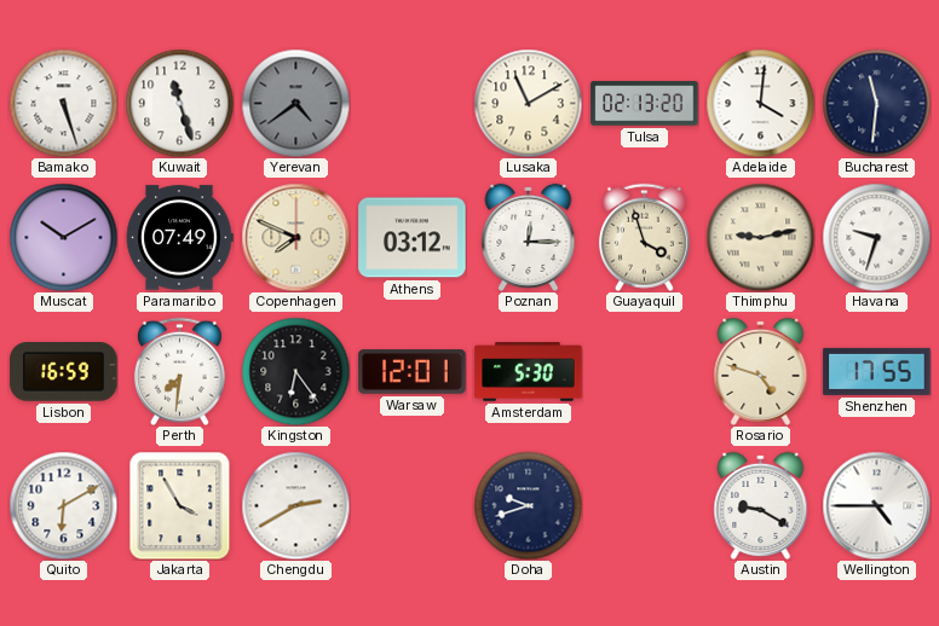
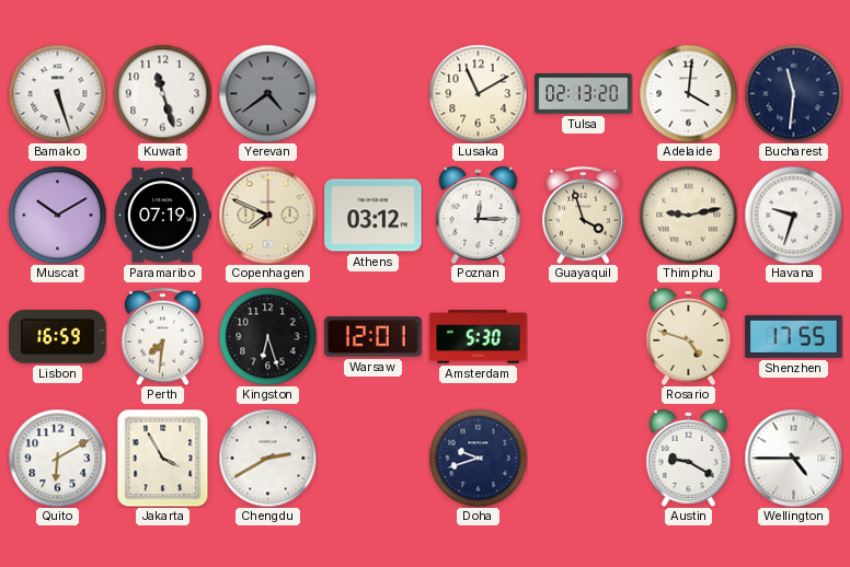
Paramaribo: 07:49 -> 07:19 (162, 216)
Kingston: 6:24 -> 6:27 (267, 336)
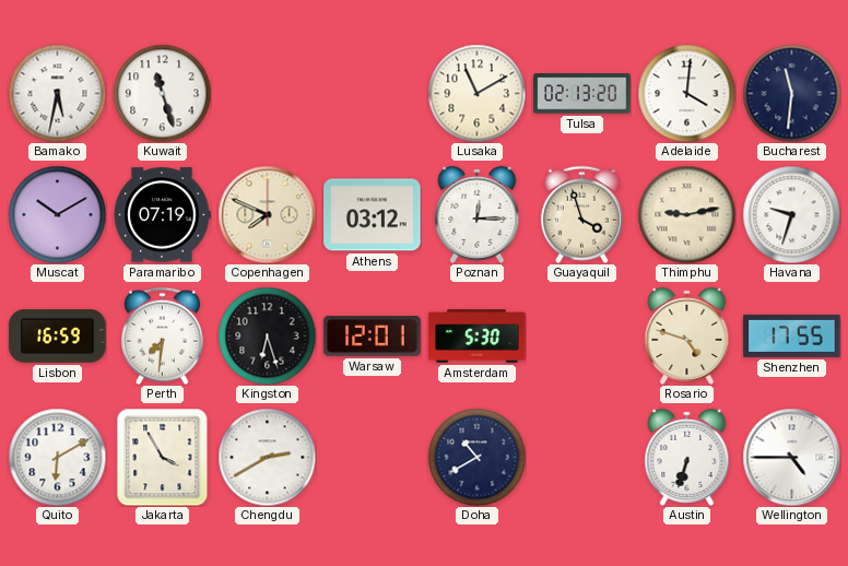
Bamako: 5:27 -> 5:32 (57, 93)
Yerevan: 4:39 -> none (267, 93)
Doha: 9:42 -> 10:40 (476, 457)
Austin: 9:20 -> 6:33 (687, 457)
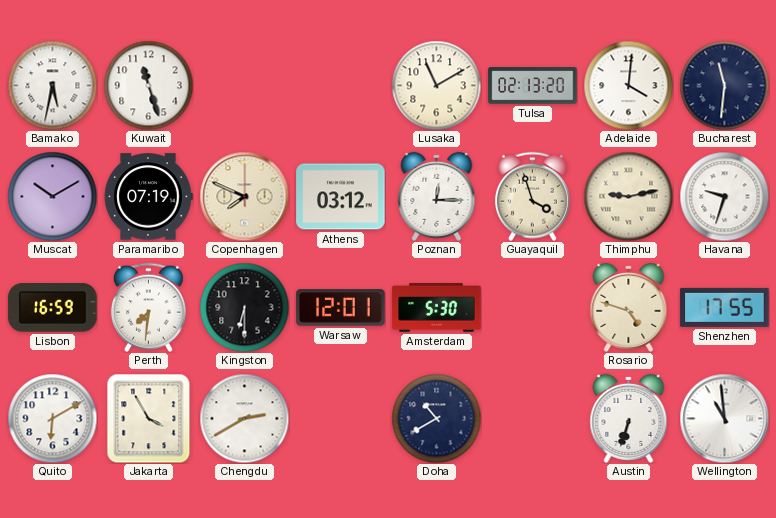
Kingston: 6:27 -> 6:30 (244, 307)
Wellington: 4:45 -> 10:59 (724, 418)
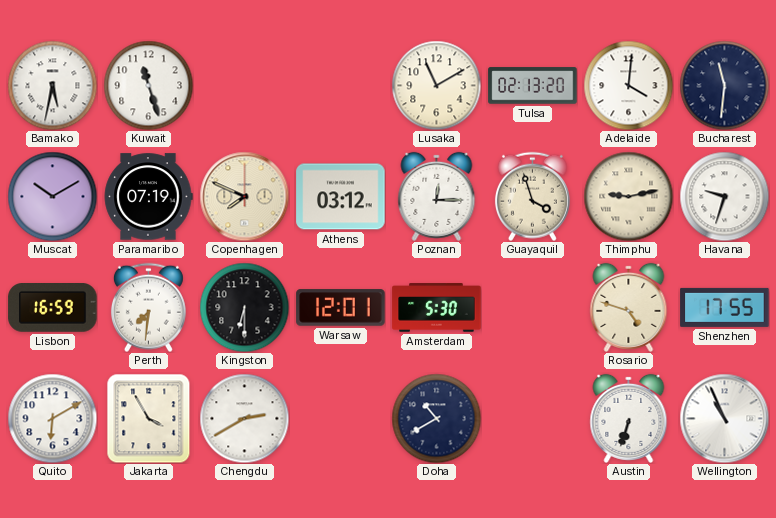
Wellington: 10:59 -> 10:56 (724, 418)
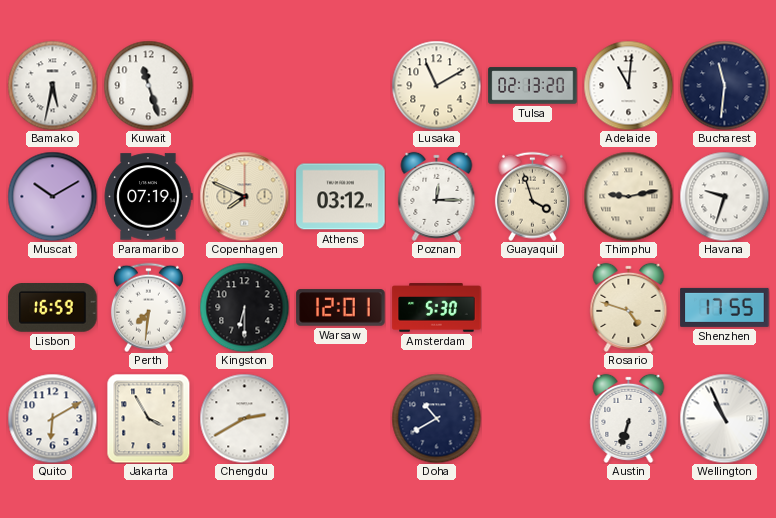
Adelaide: 4:01 -> 11:01 (628, 85)
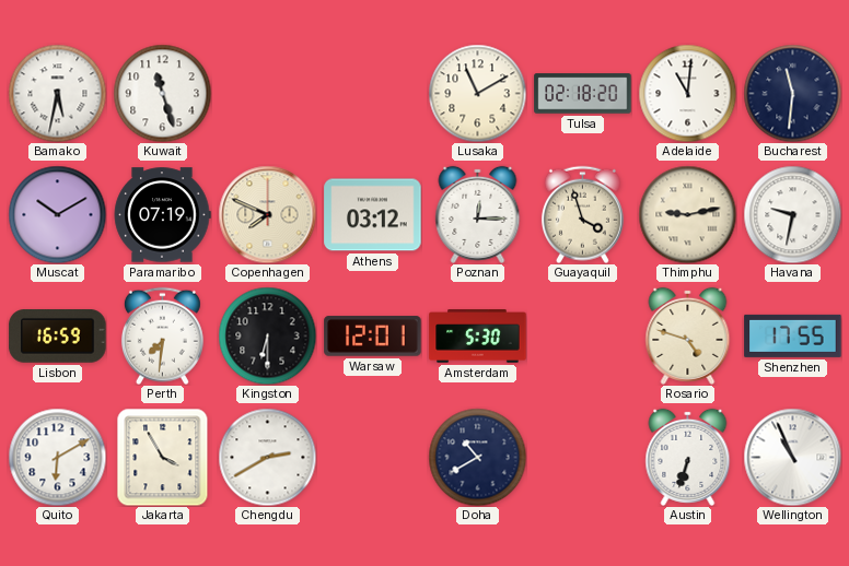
Tulsa: 02:13 -> 02:18 (583, 94)
Havana: 9:33 -> 9:32 (792, 214)
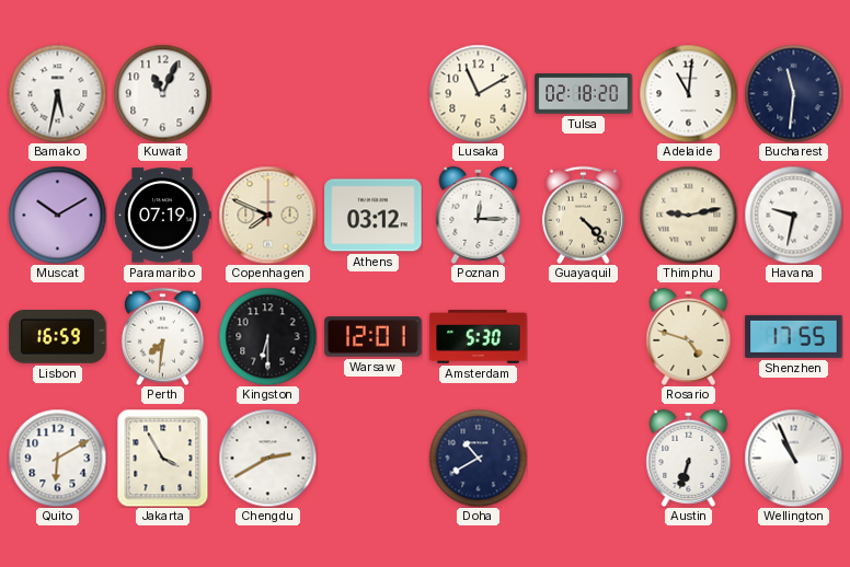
Kuwait: 11:27 -> 11:04 (162, 93)
Guayaquil: 3:57 -> 4:23 (583, 215)
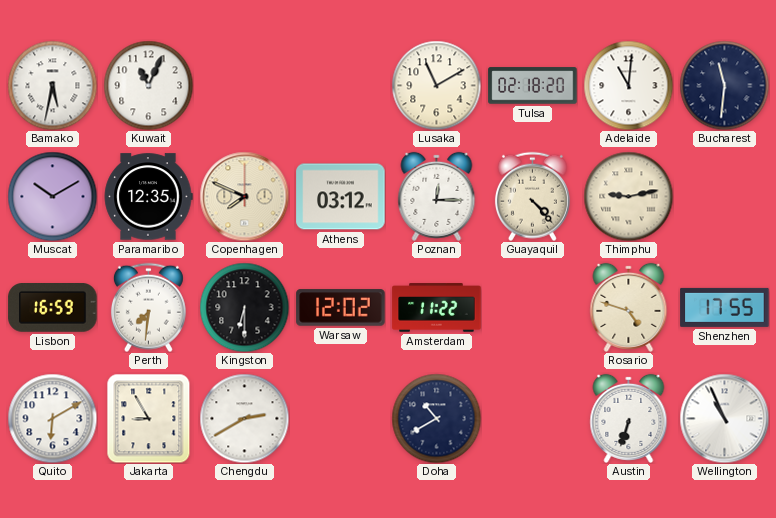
Paramaribo: 07:19 -> 12:35 (148, 197)
Havana: 9:32 -> none (793, 215)
Warsaw: 12:01 -> 12:02 (341, 308)
Amsterdam: 5:30 -> 11:22 (437, 308)
Jakarta: 3:55 -> 8:55 (149, 418)
